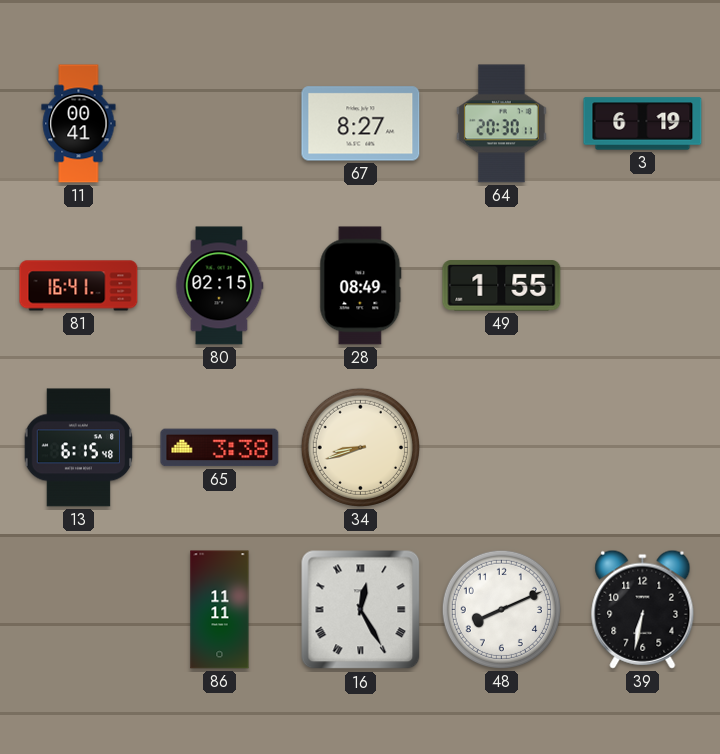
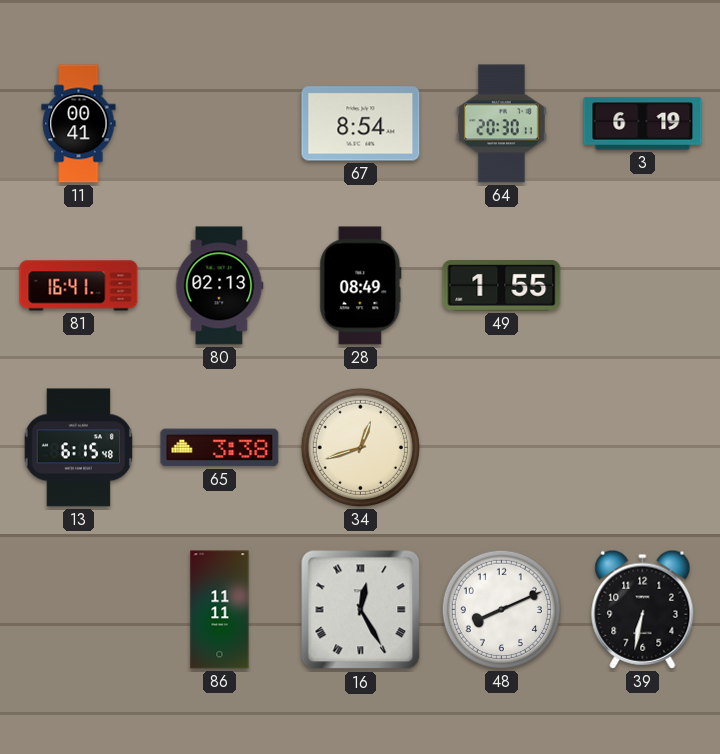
67: 8:27 -> 8:54 (361, 124)
80: 02:15 -> 02:13 (219, 286)
34: 8:42 -> 12:42 (360, 447)
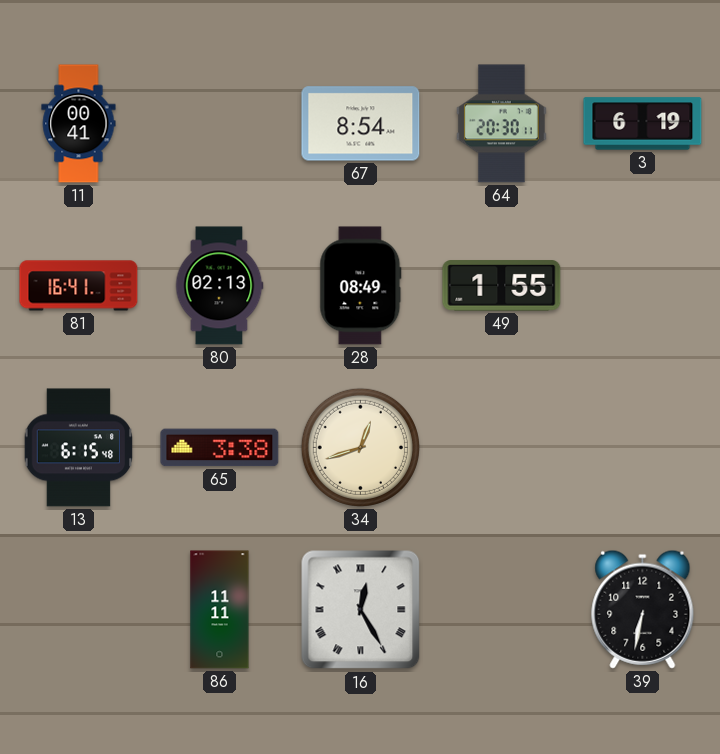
48: 8:11 -> none (501, 609)
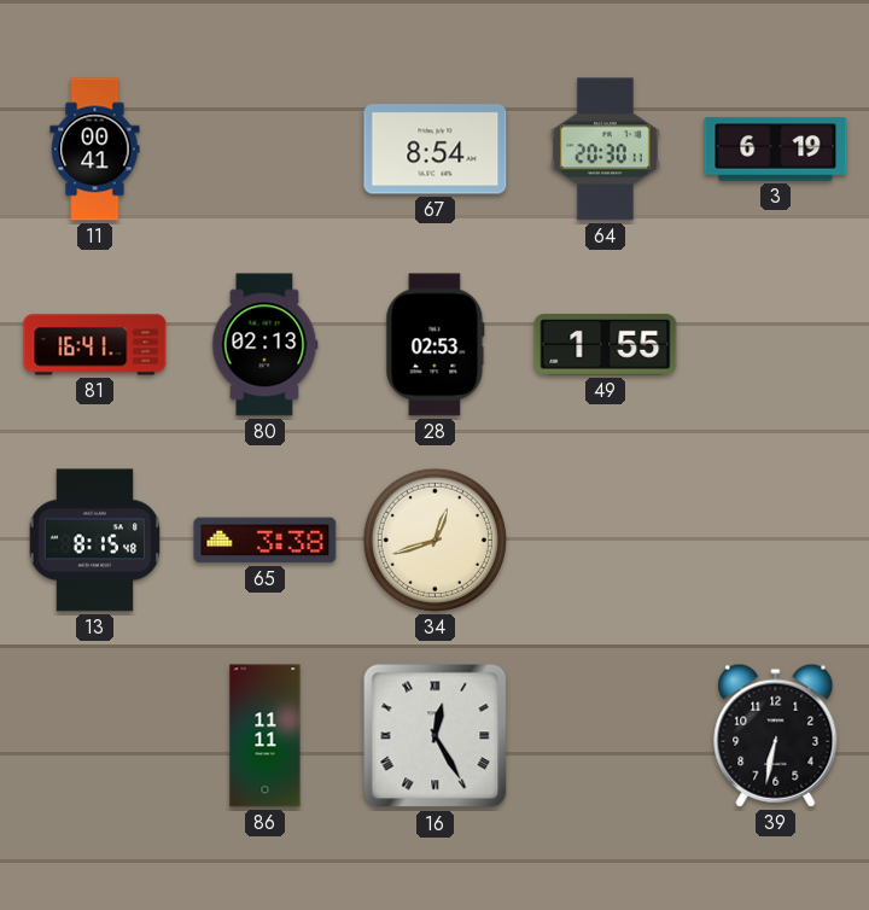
28: 08:49 -> 02:53 (436, 345)
13: 6:15 -> 8:15 (95, 541)
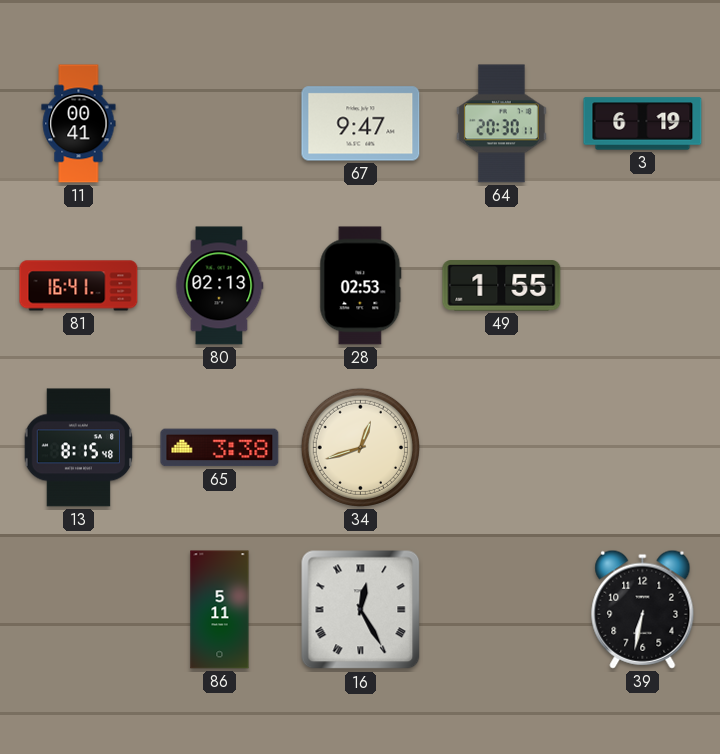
67: 8:54 -> 9:47 (361, 124)
86: 11:11 -> 5:11 (220, 610)
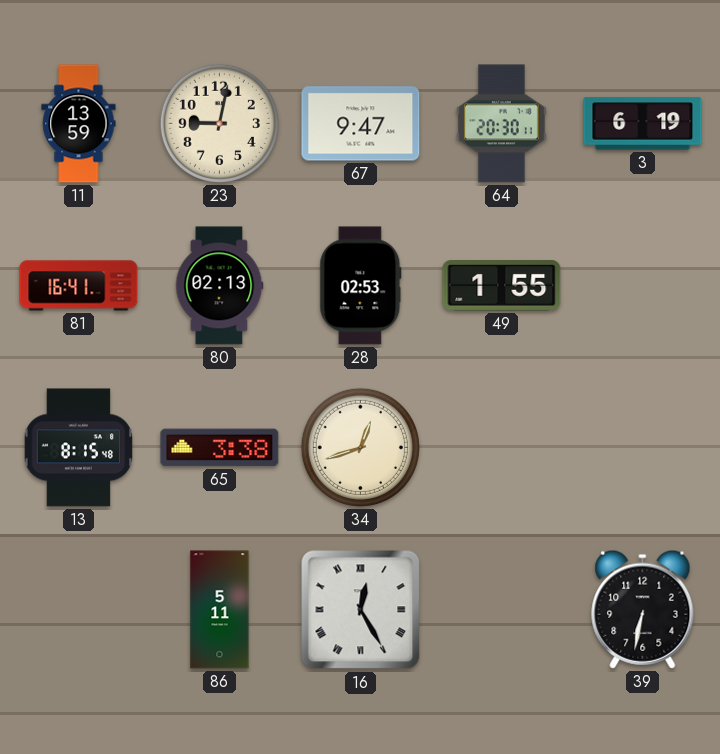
11: 00:41 -> 13:59 (79, 124)
23: none -> 9:02 (219, 123)
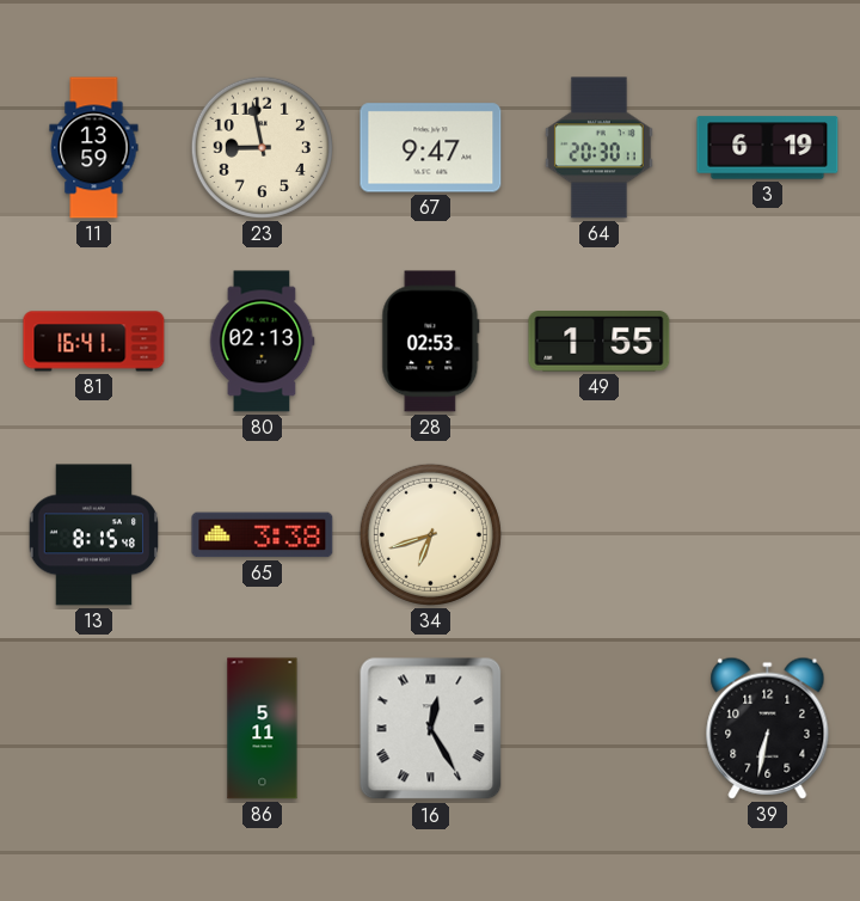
23: 9:02 -> 8:58 (262, 147)
34: 12:42 -> 6:42 (430, 534)
